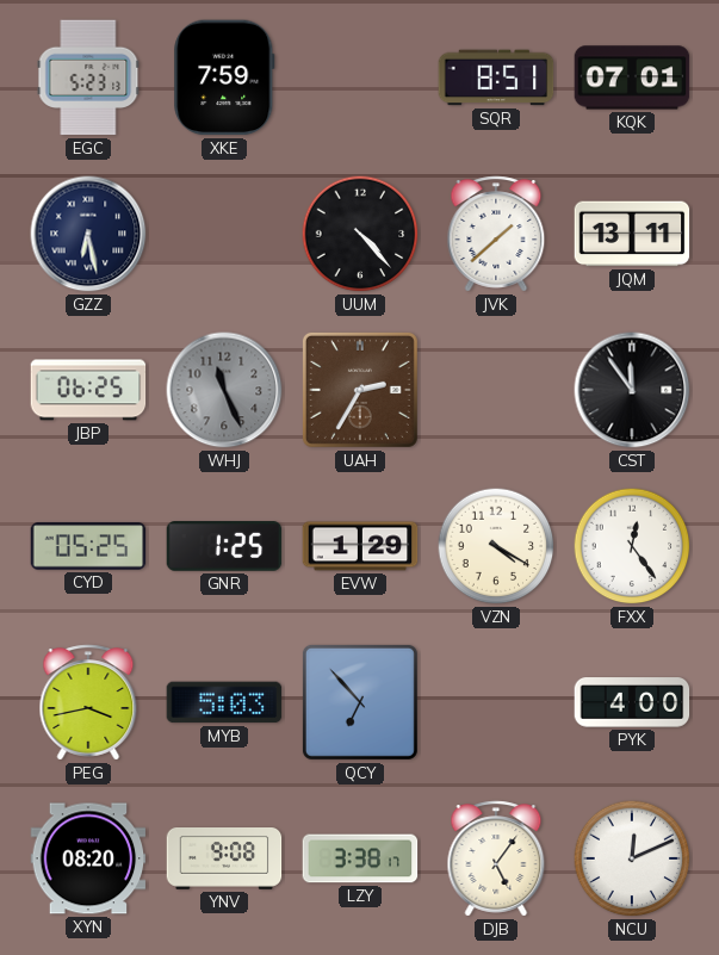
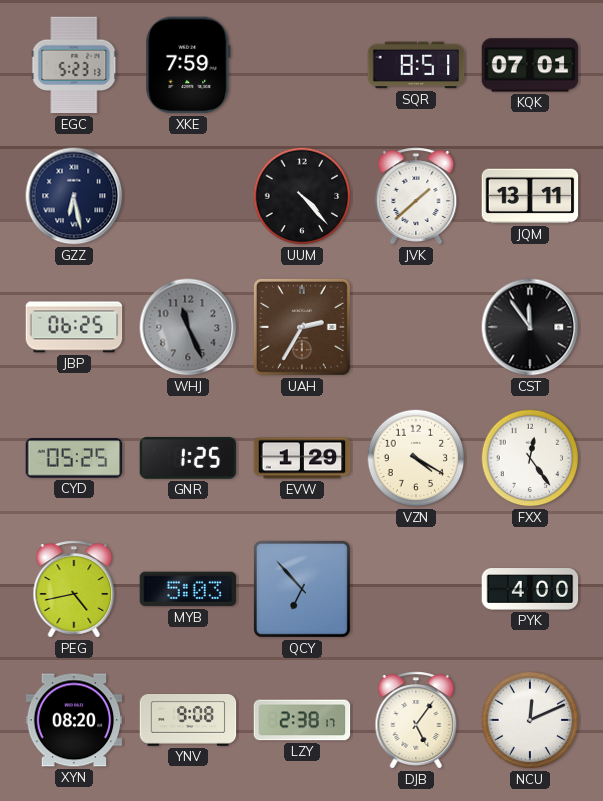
PEG: 3:43 -> 4:43 (74, 589)
LZY: 3:38 -> 2:38 (302, 720)
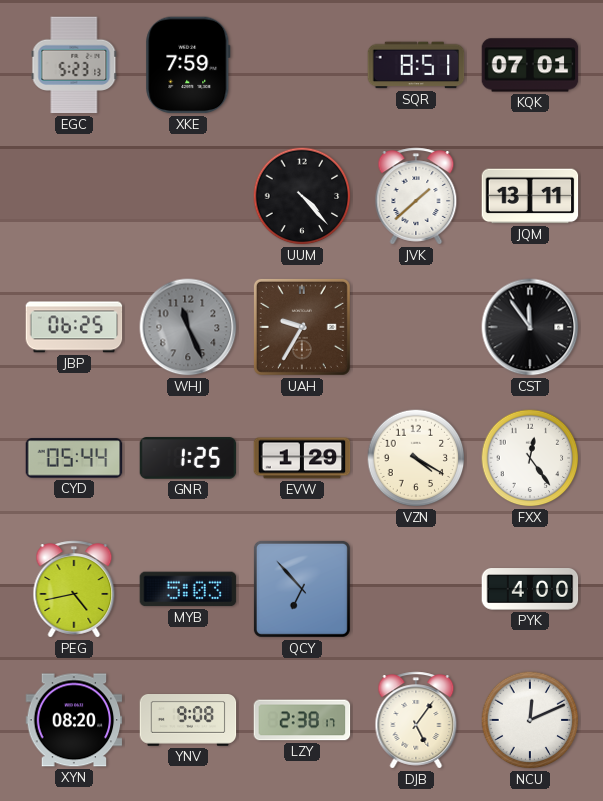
GZZ: 6:28 -> none (74, 196)
UAH: 2:35 -> 9:35 (302, 327)
CYD: 05:25 -> 05:44 (74, 458)
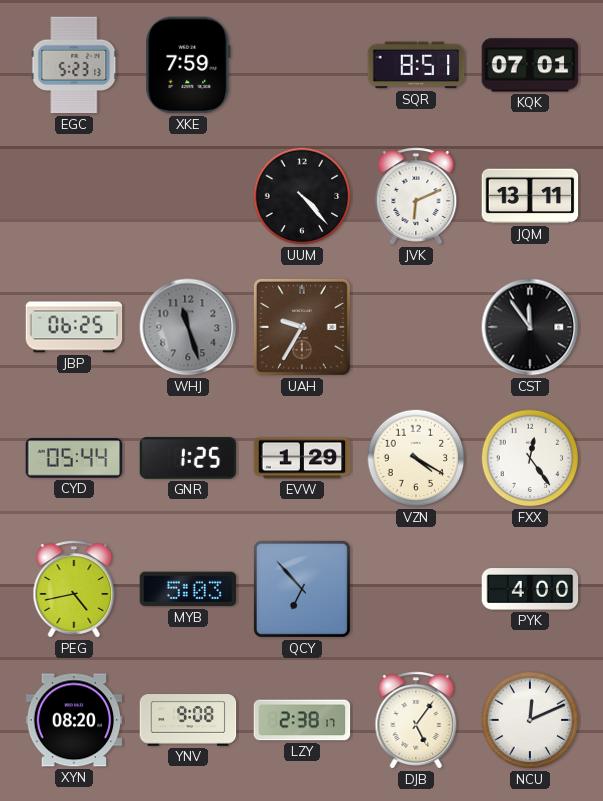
JVK: 1:38 -> 6:11 (416, 196)
WHJ: 11:26 -> 11:27 (188, 327)
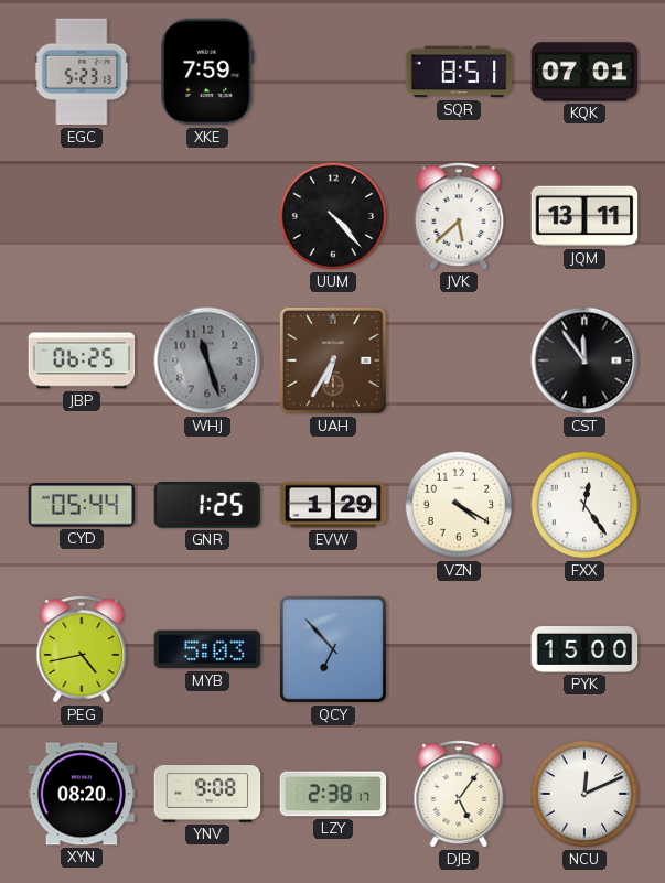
JVK: 6:11 -> 5:38 (459, 216)
UAH: 9:35 -> 6:35 (333, 360)
PYK: 4:00 -> 15:00 (584, 649)
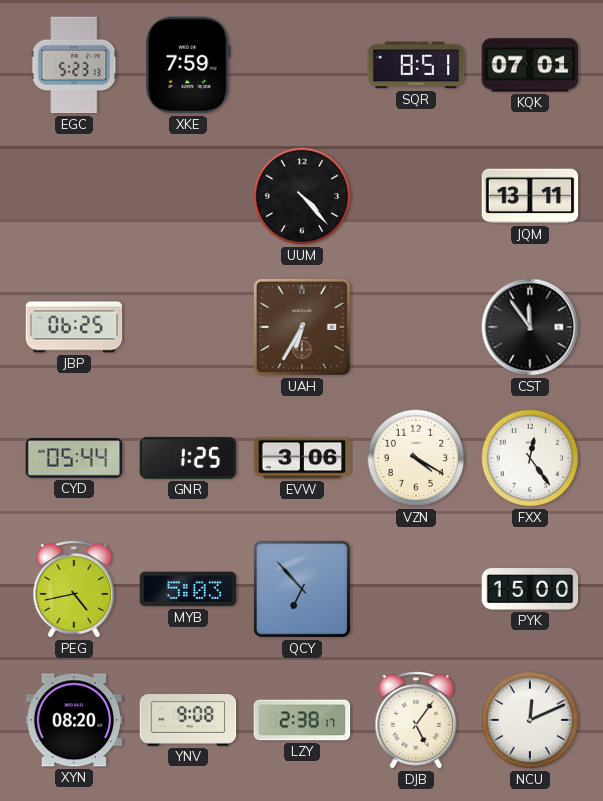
JVK: 5:38 -> none (459, 216)
WHJ: 11:27 -> none (207, 360)
EVW: 1:29 -> 3:06 (302, 458)
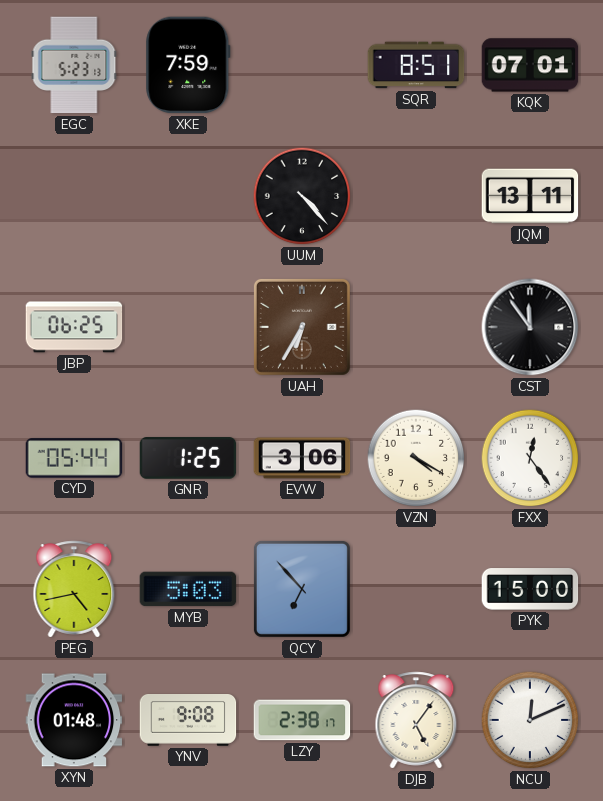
XYN: 08:20 -> 01:48 (74, 720)
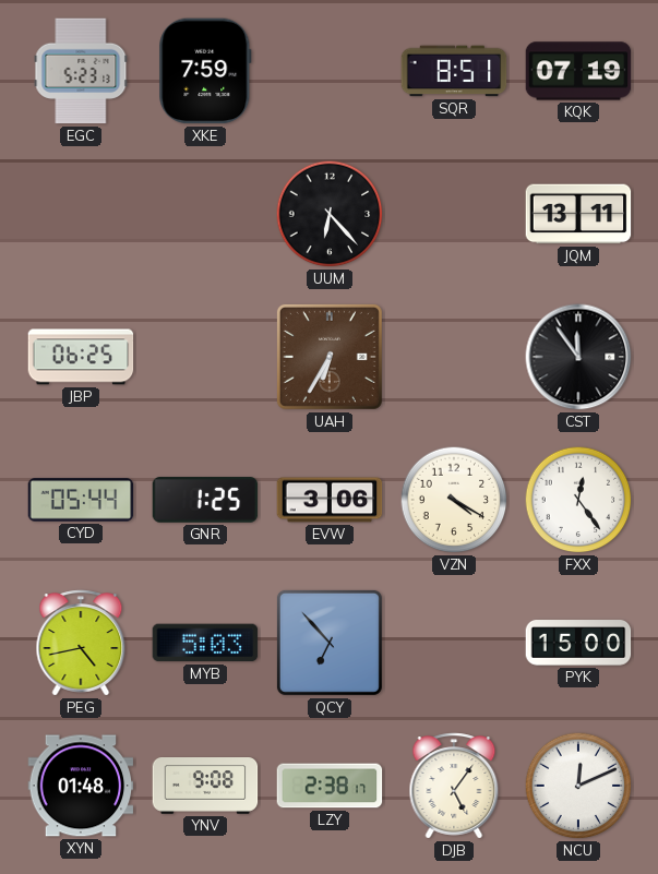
KQK: 07:01 -> 07:19 (578, 71)
UUM: 4:23 -> 6:23 (330, 214)
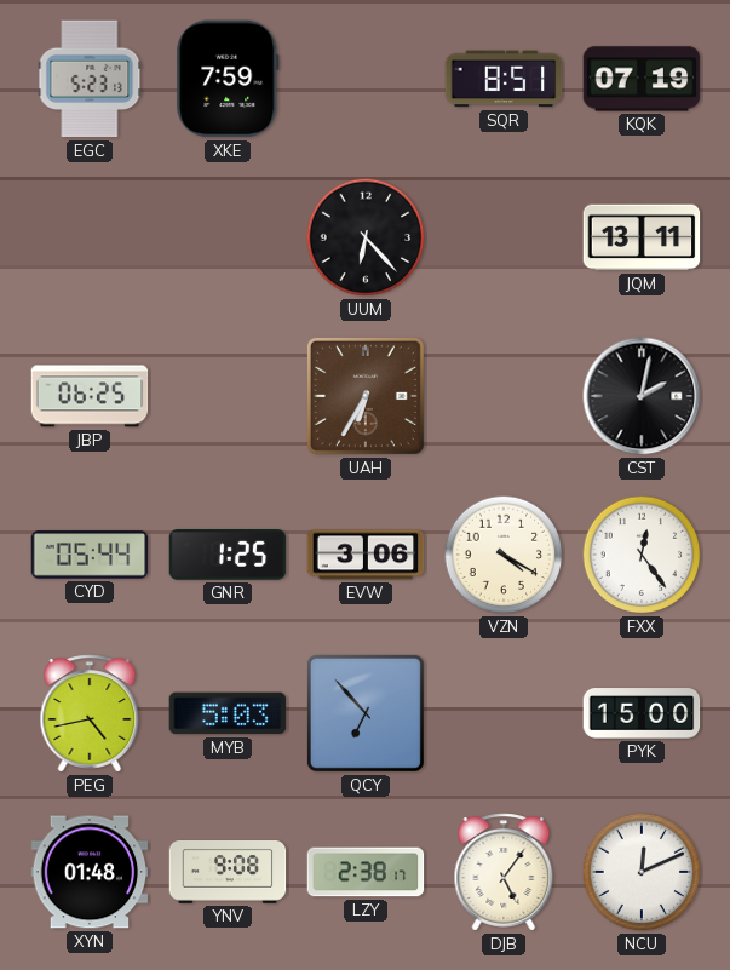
CST: 11:54 -> 2:02 (642, 396)
